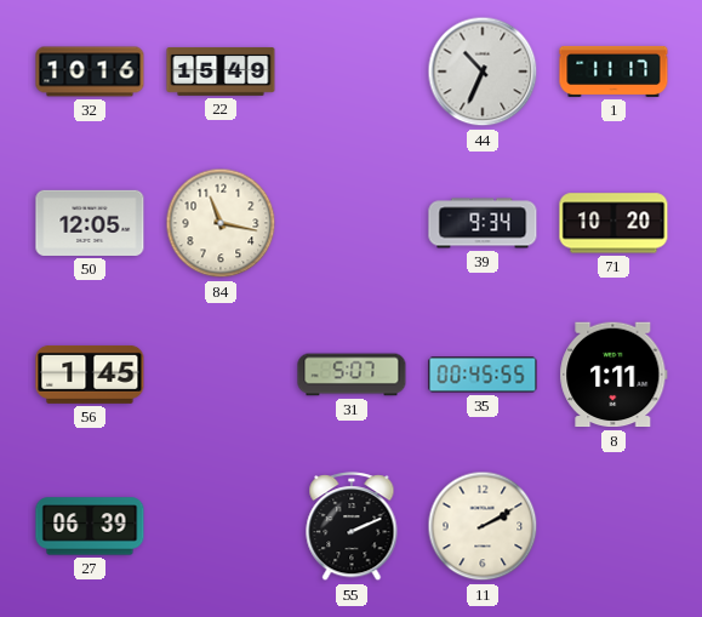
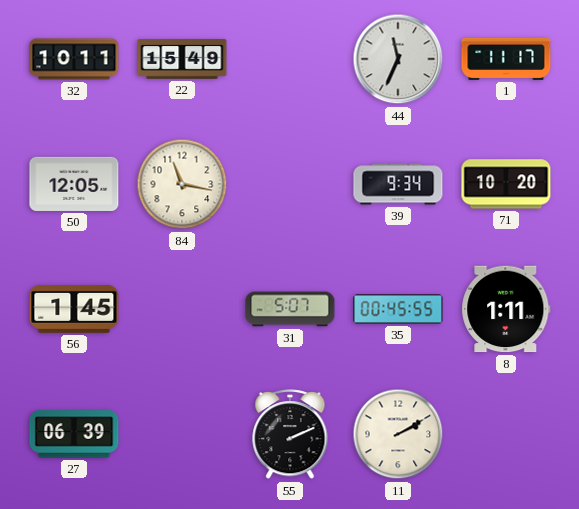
32: 10:16 -> 10:11 (74, 59)
44: 10:34 -> 11:34 (398, 59)
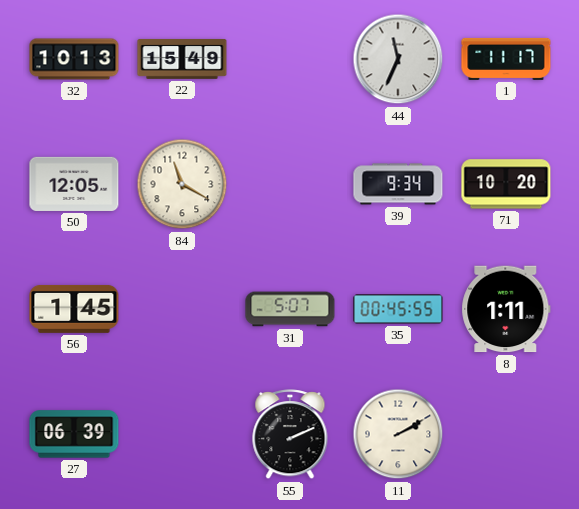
32: 10:11 -> 10:13 (74, 59)
84: 11:17 -> 11:20 (182, 184)
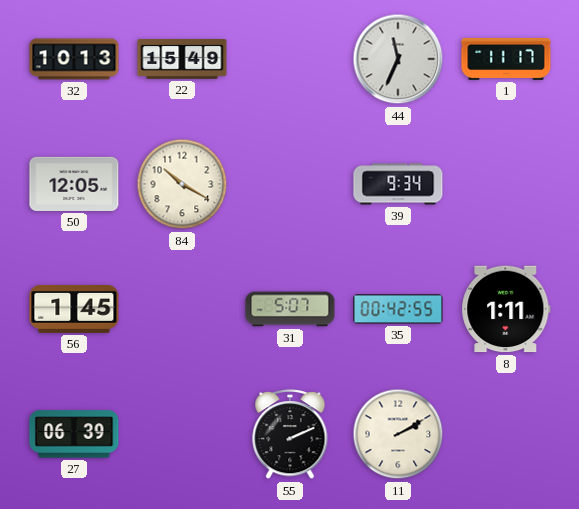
84: 11:20 -> 10:20 (182, 184)
71: 10:20 -> none (506, 184)
35: 00:45 -> 00:42 (398, 309)
